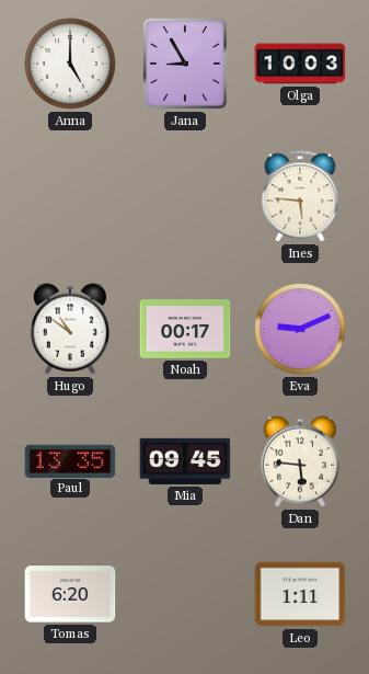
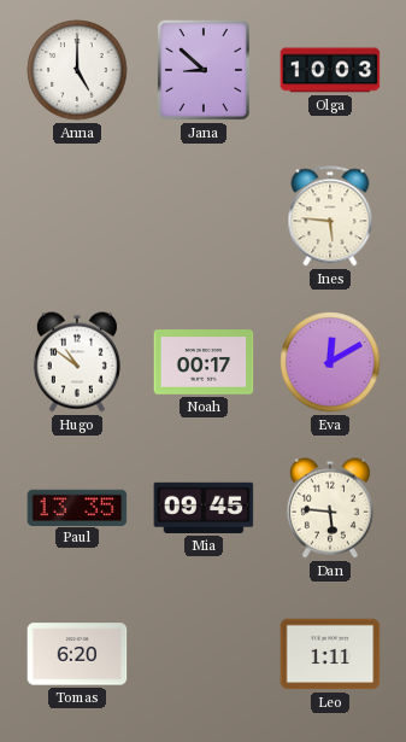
Jana: 8:55 -> 8:52 (204, 70)
Eva: 9:11 -> 12:10 (330, 362)
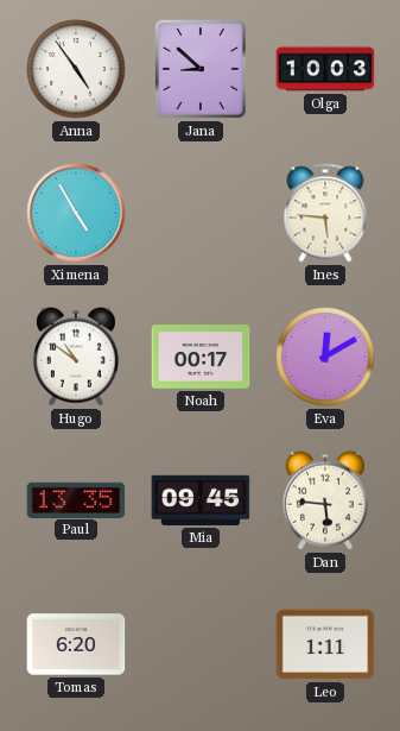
Anna: 5:00 -> 4:54 (76, 69)
Ximena: none -> 4:55 (76, 213)
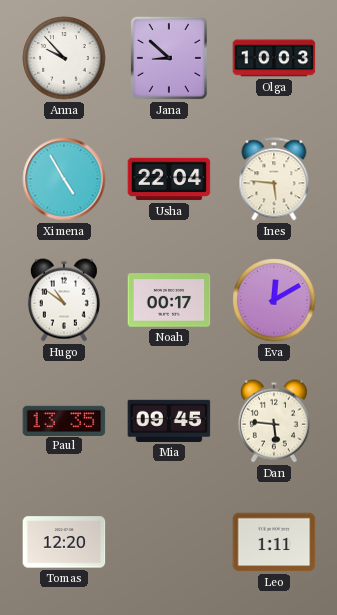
Anna: 4:54 -> 9:53 (64, 58)
Usha: none -> 22:04 (169, 179)
Tomas: 6:20 -> 12:20 (64, 542)
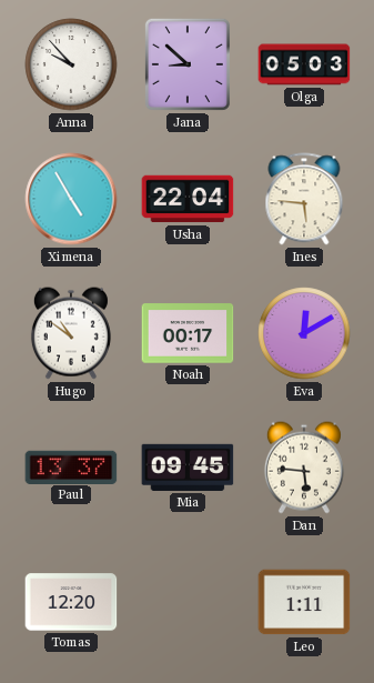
Olga: 10:03 -> 05:03 (304, 64)
Paul: 13:35 -> 13:37 (71, 466)
